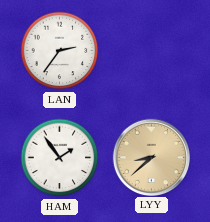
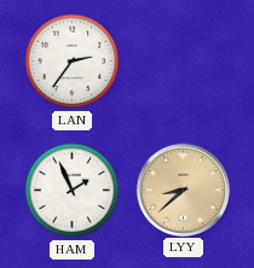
HAM: 1:54 -> 1:56 (73, 191)
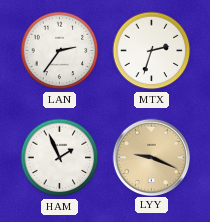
MTX: none -> 2:33 (152, 51)
LYY: 8:38 -> 9:19 (151, 157)
